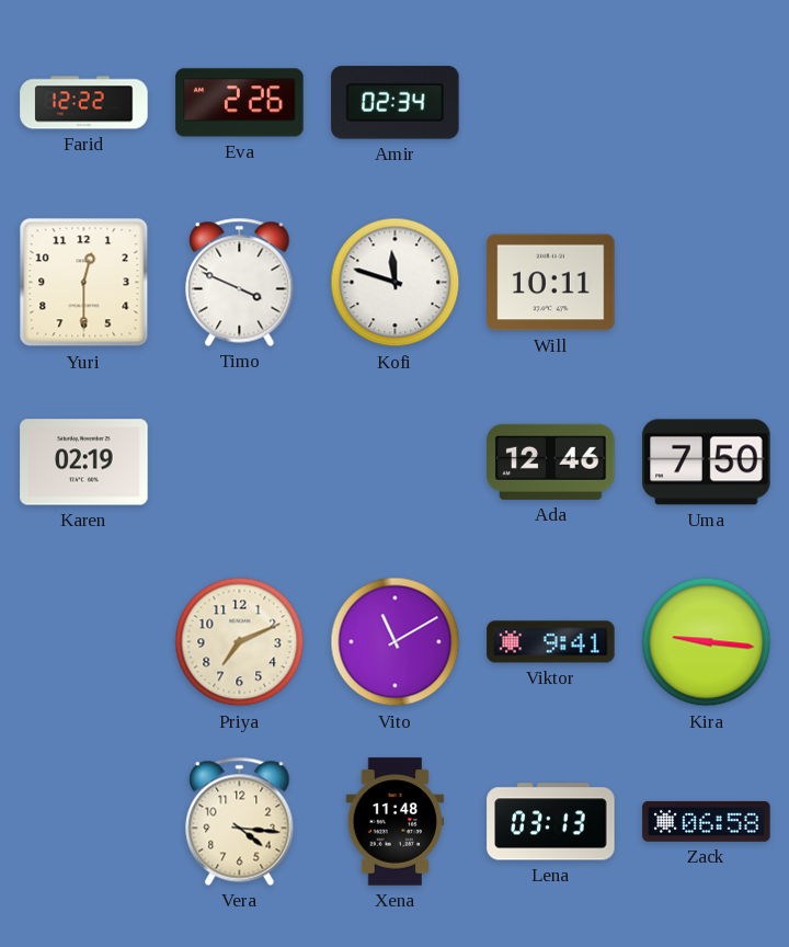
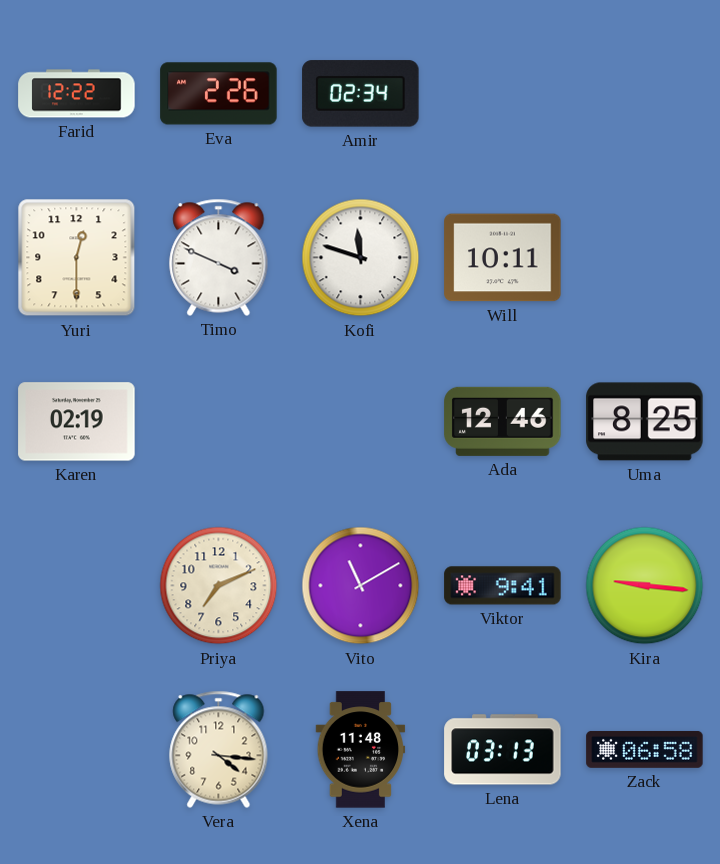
Uma: 7:50 -> 8:25 (645, 422)
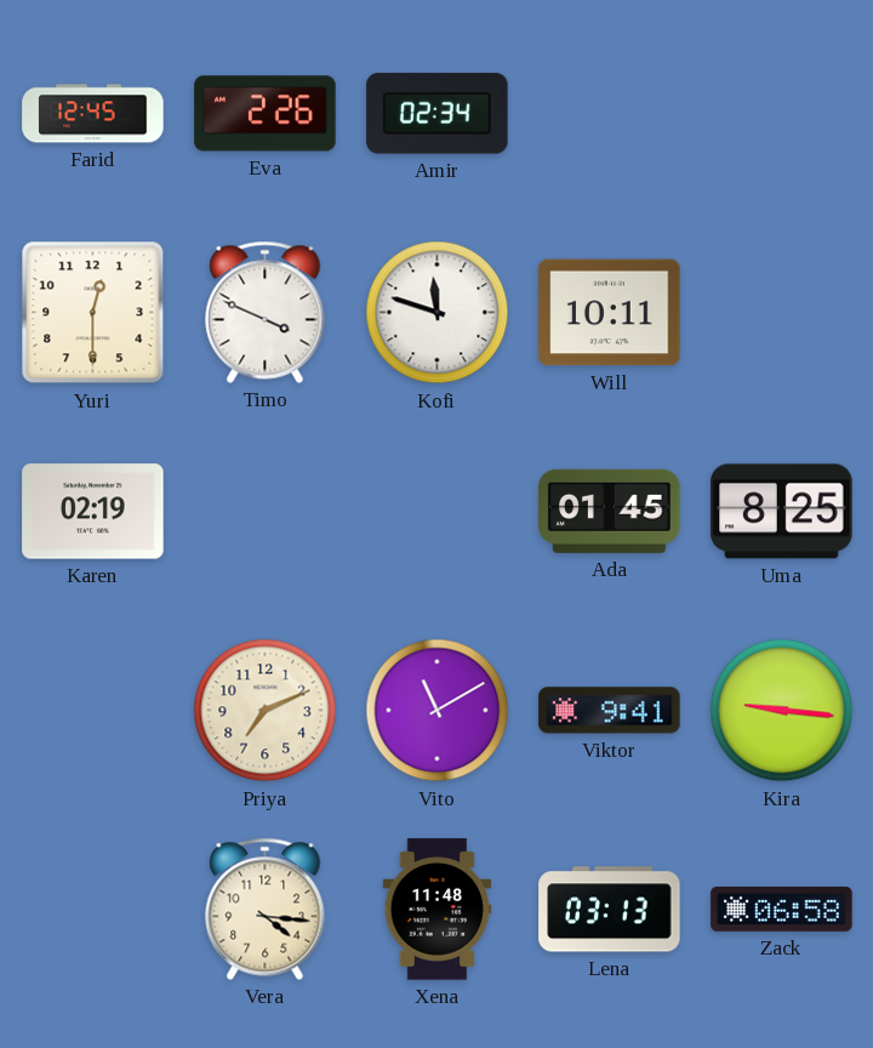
Farid: 12:22 -> 12:45 (93, 114)
Ada: 12:46 -> 01:45 (610, 511)
